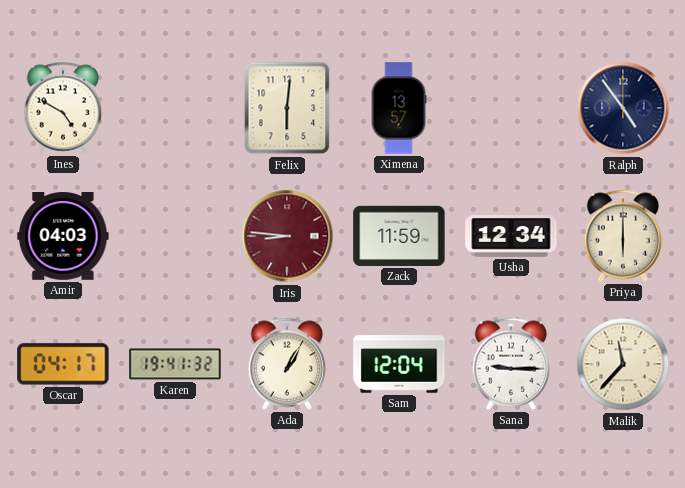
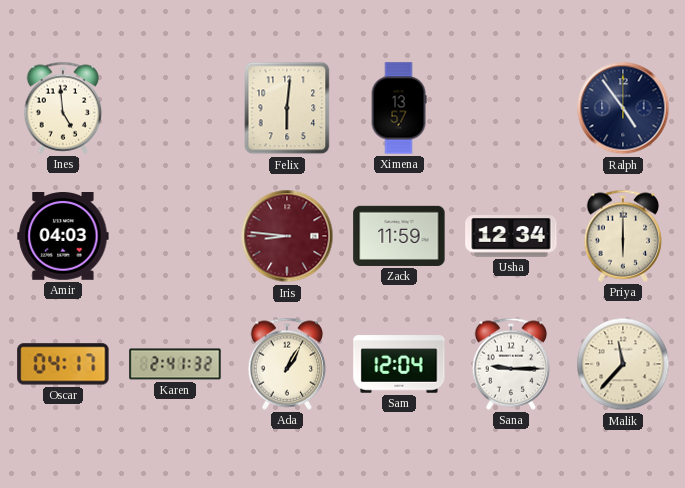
Ines: 4:50 -> 4:59 (63, 108)
Karen: 19:41 -> 2:41 (175, 364)
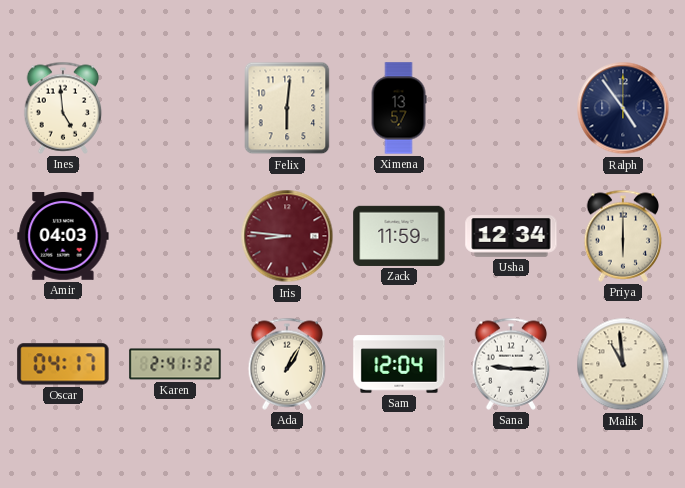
Malik: 11:37 -> 10:59 (623, 364)
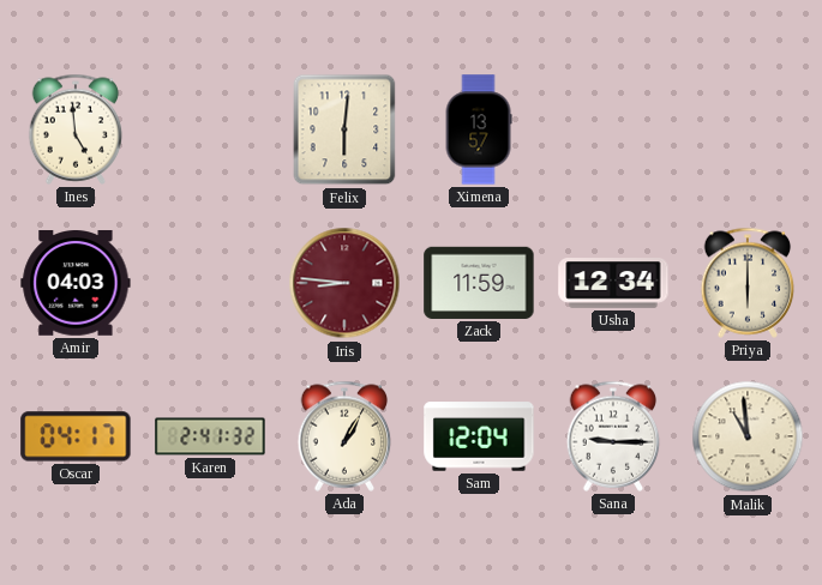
Ralph: 4:54 -> none (623, 108)
